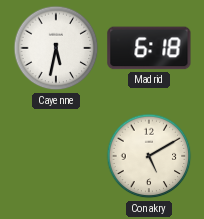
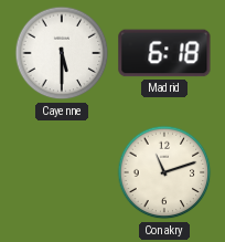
Cayenne: 5:32 -> 5:30 (62, 53)
Conakry: 5:10 -> 11:12 (164, 172)
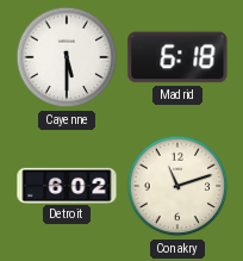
Detroit: none -> 6:02 (67, 185)
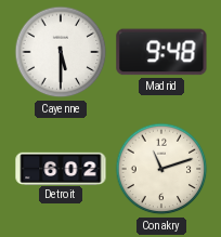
Madrid: 6:18 -> 9:48 (161, 52)
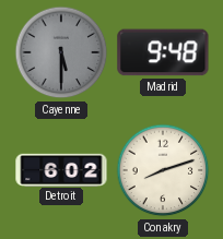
Cayenne dial: white -> grey (61, 52)
Conakry: 11:12 -> 8:12 (163, 170)
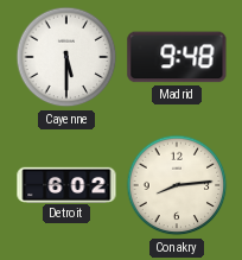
Cayenne dial: grey -> white (66, 57)
Conakry: 8:12 -> 8:14 (177, 185)
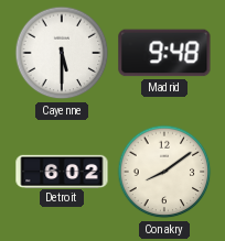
Conakry: 8:14 -> 8:09 (164, 172)
